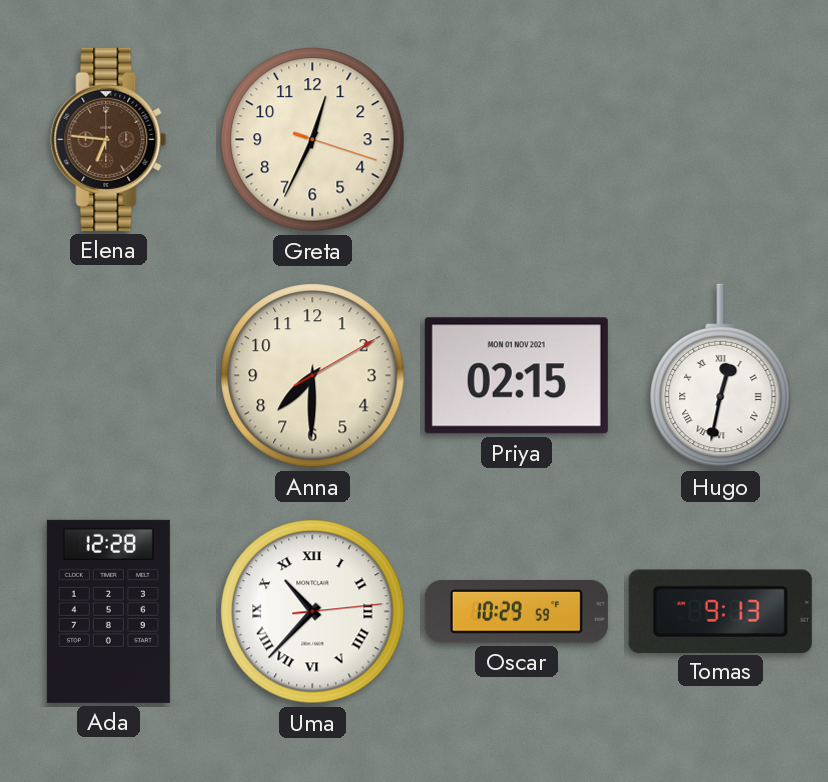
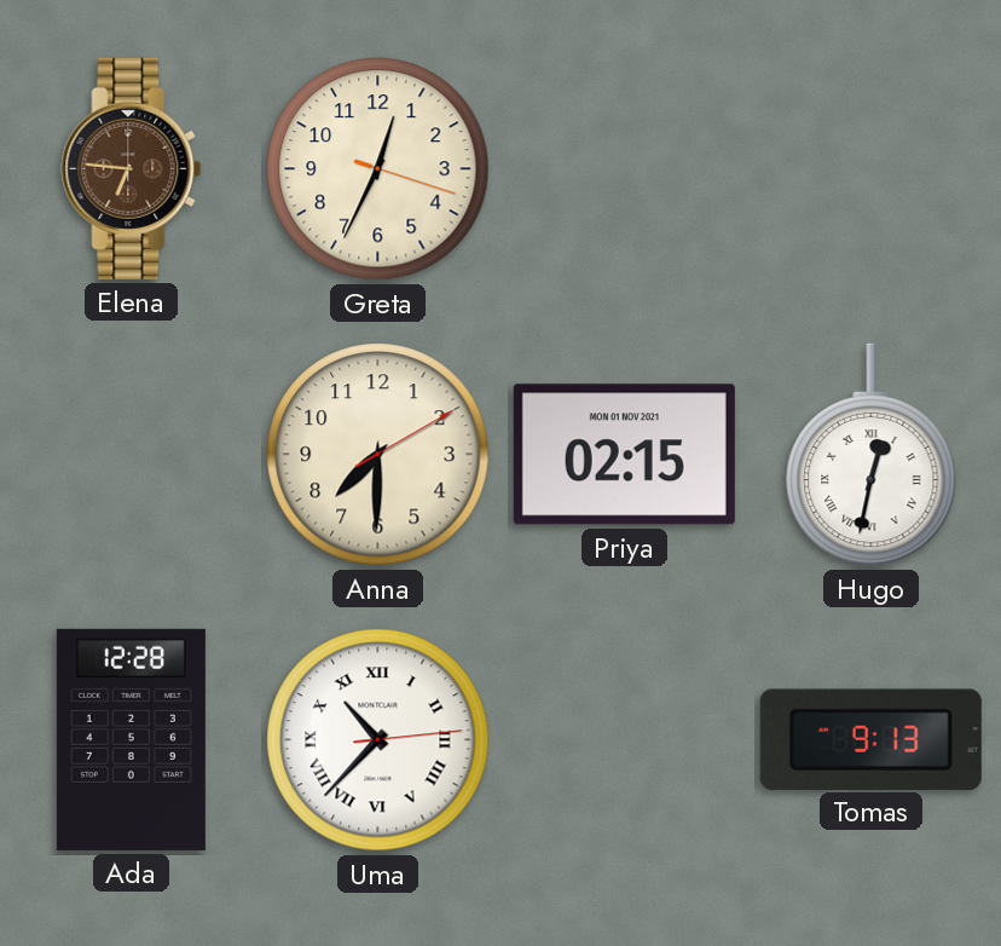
Oscar: 10:29 -> none (516, 612)
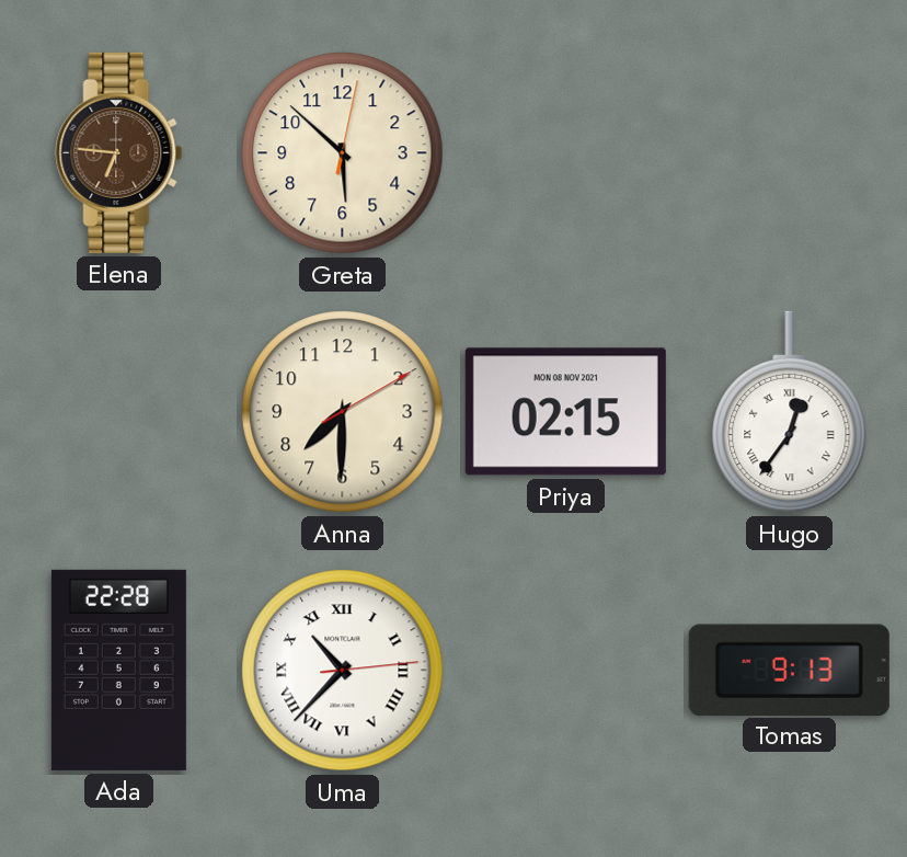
Greta: 12:34 -> 5:52 (343, 153)
Priya date: MON 01 NOV 2021 -> MON 08 NOV 2021 (565, 412)
Hugo: 12:32 -> 12:36 (790, 412)
Ada: 12:28 -> 22:28 (118, 670)
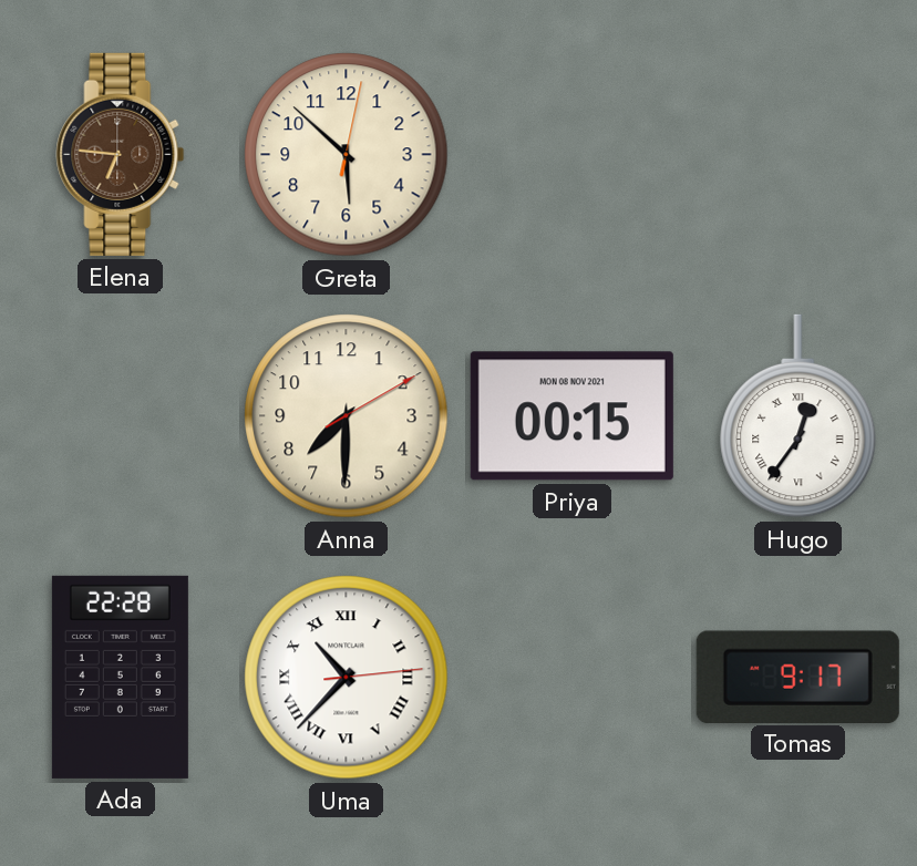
Priya: 02:15 -> 00:15 (571, 416)
Tomas: 9:13 -> 9:17 (797, 677)
